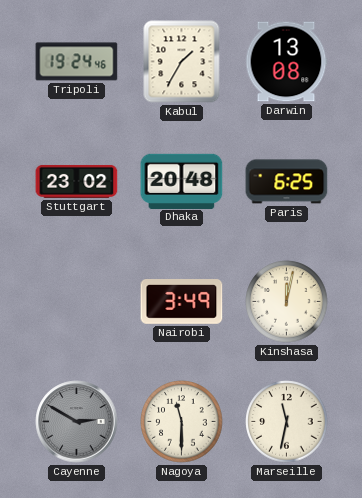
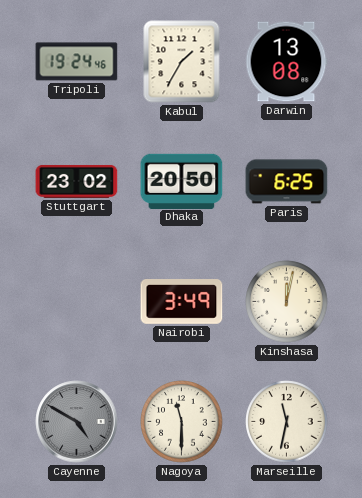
Dhaka: 20:48 -> 20:50 (182, 181)
Cayenne: 2:50 -> 4:50 (77, 422)
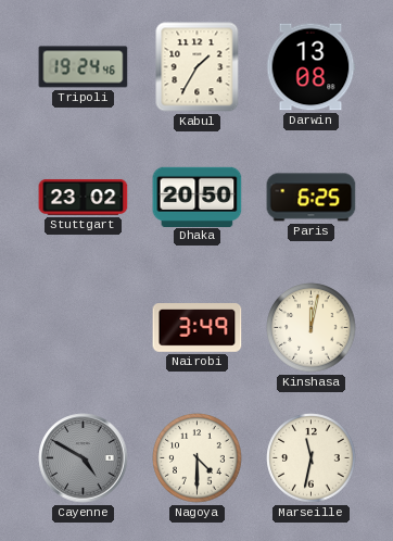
Nagoya: 11:30 -> 4:30 (198, 458)
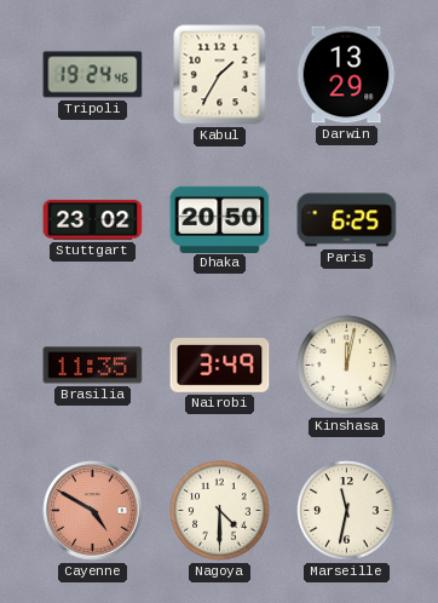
Darwin: 13:08 -> 13:29 (346, 75)
Brasilia: none -> 11:35 (93, 366)
Cayenne dial: grey -> salmon (93, 511)
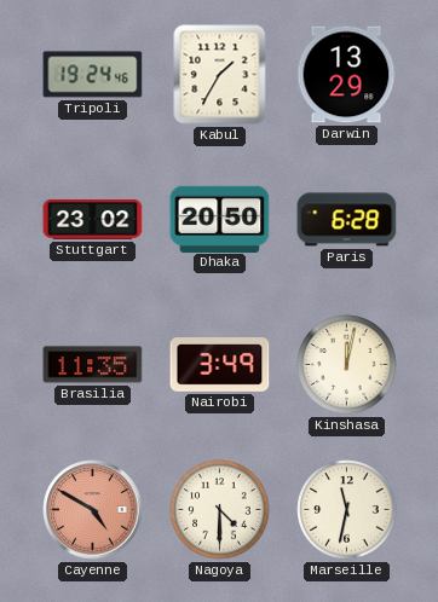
Paris: 6:25 -> 6:28 (347, 220)
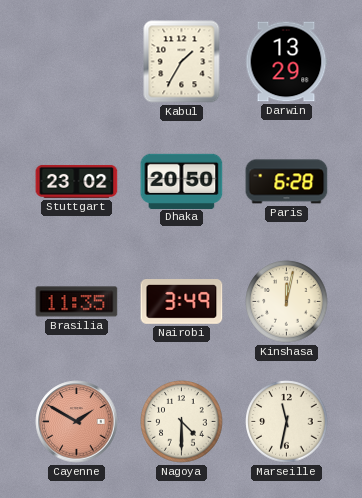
Tripoli: 19:24 -> none (93, 75)
Cayenne: 4:50 -> 1:50 (77, 422)
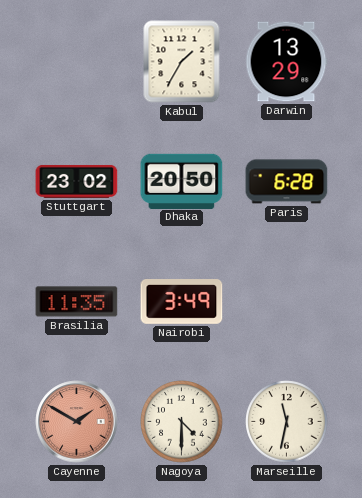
Kinshasa: 12:02 -> none (287, 302)
